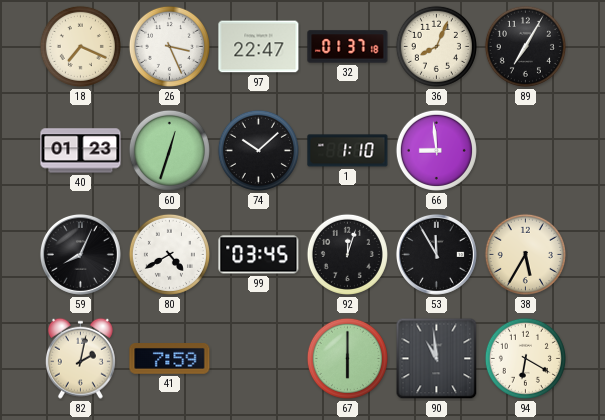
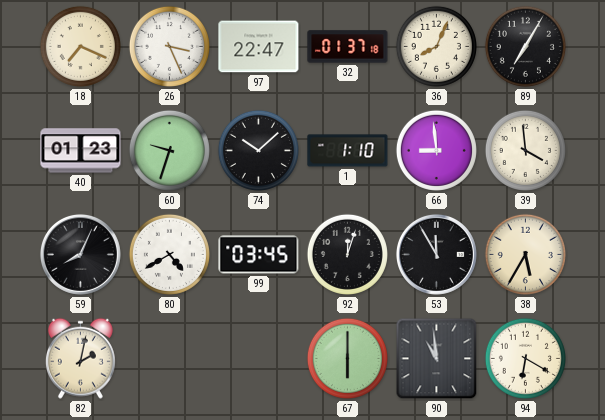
60: 12:33 -> 9:33 (169, 150)
39: none -> 3:59 (525, 150)
41: 7:59 -> none (170, 359)
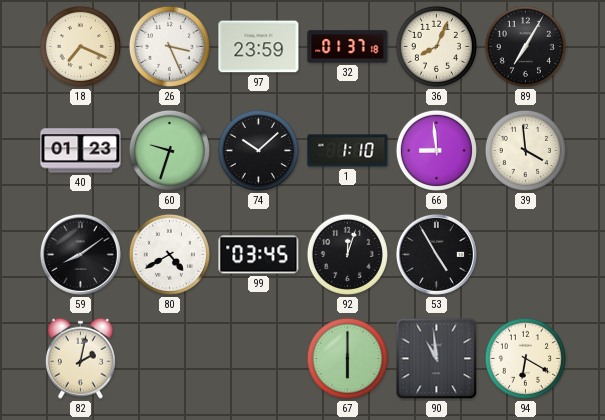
97: 22:47 -> 23:59 (259, 47)
59: 8:04 -> 8:09 (80, 254)
53: 11:55 -> 4:55 (436, 254)
38: 5:35 -> none (525, 254)
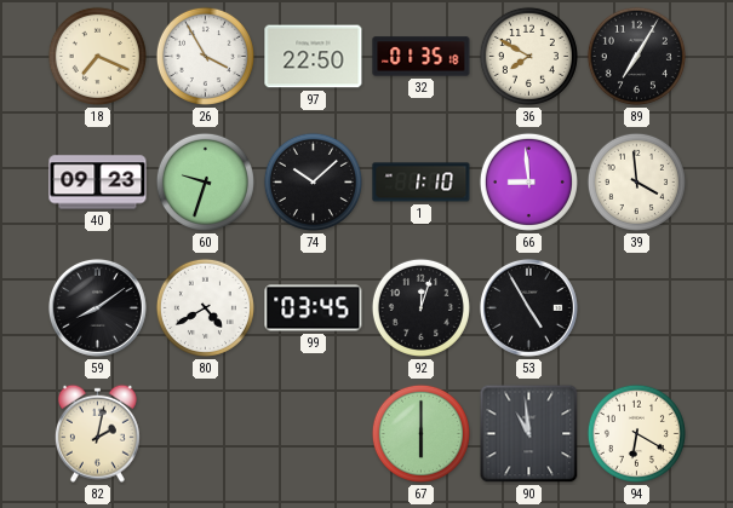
26: 3:26 -> 3:55 (205, 56)
97: 23:59 -> 22:50 (314, 57)
32: 01:37 -> 01:35 (422, 57)
36: 8:04 -> 7:50 (528, 56)
40: 01:23 -> 09:23 (98, 183)
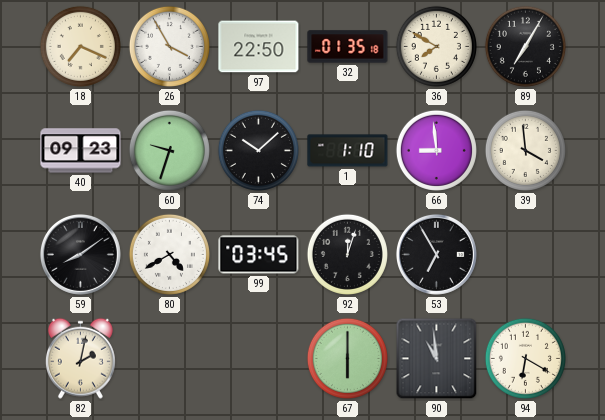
53: 4:55 -> 6:55 (436, 254)
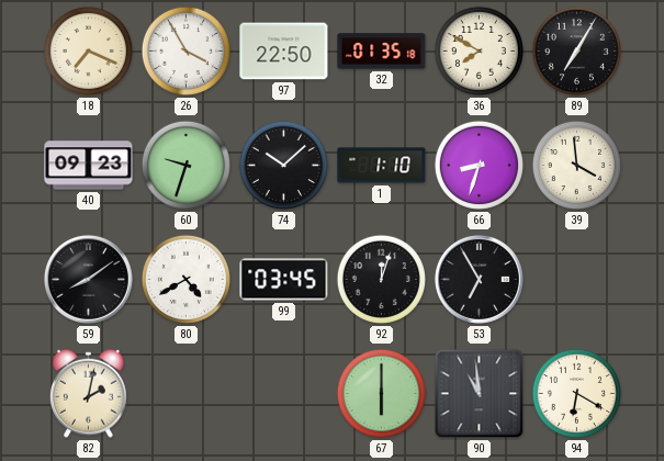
66: 8:59 -> 8:33 (479, 165)
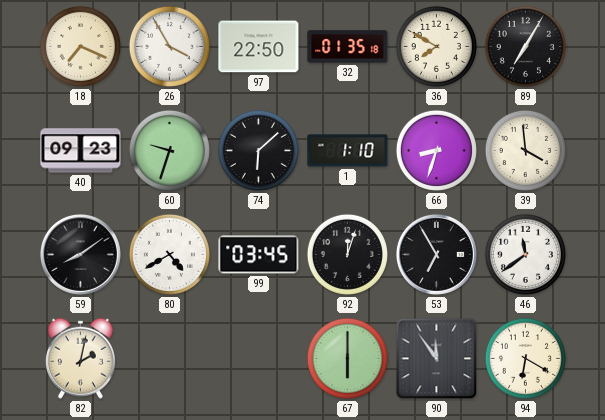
74: 10:08 -> 6:08 (258, 150)
46: none -> 11:39 (525, 254)
90: 10:59 -> 11:54 (437, 359)
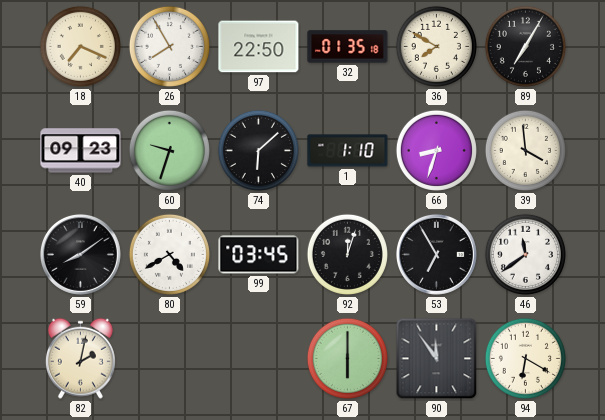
26: 3:55 -> 7:55 (169, 46)
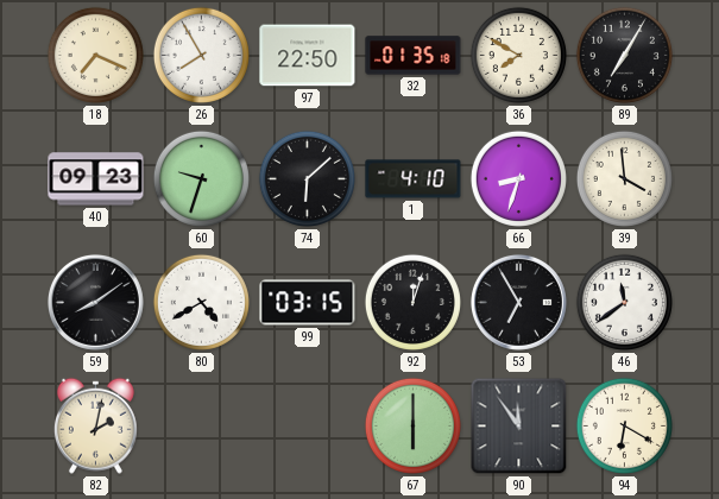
1: 1:10 -> 4:10 (414, 179)
99: 03:45 -> 03:15 (308, 303)
